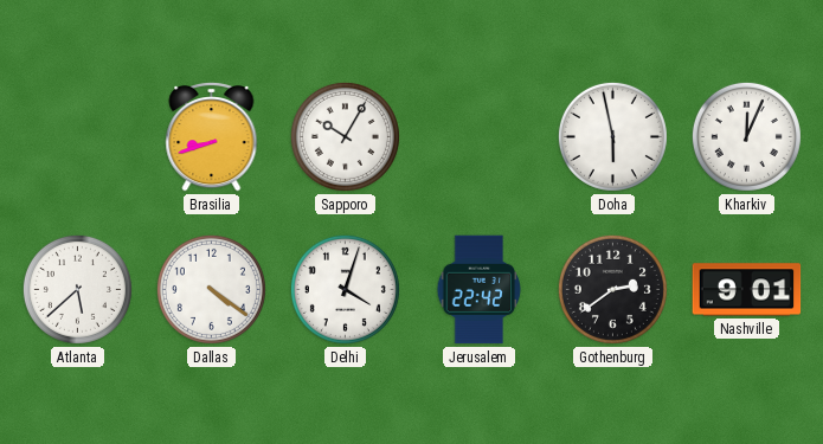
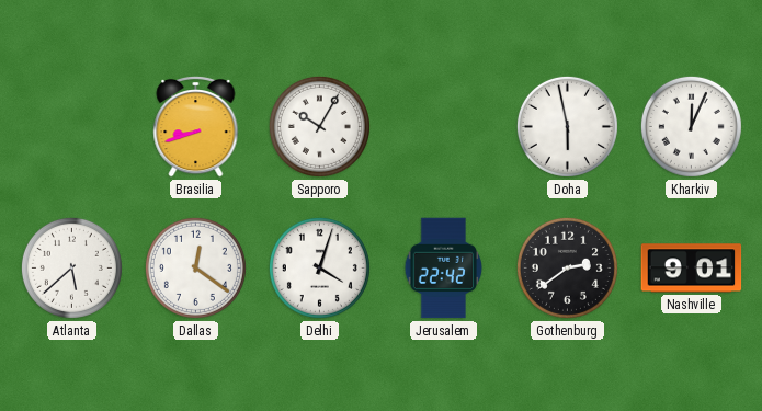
Dallas: 4:21 -> 12:21 (195, 267)
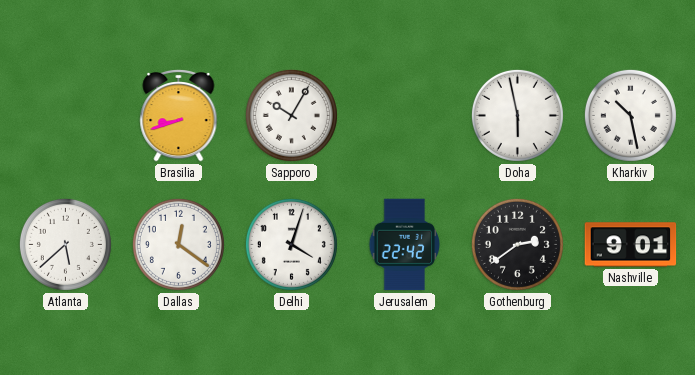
Kharkiv: 12:04 -> 10:28 (630, 115)
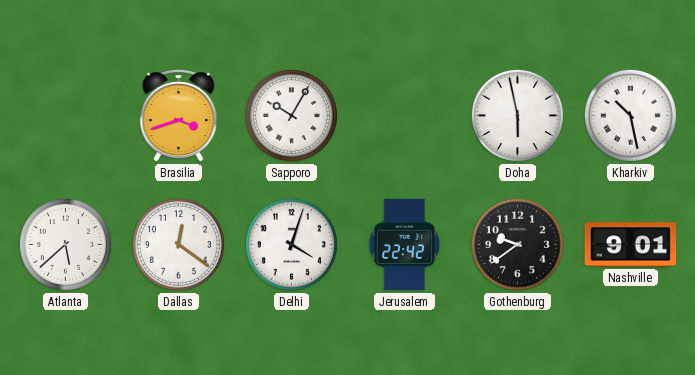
Brasilia: 8:42 -> 3:42 (179, 116)
Gothenburg: 2:39 -> 9:39 (517, 244)
